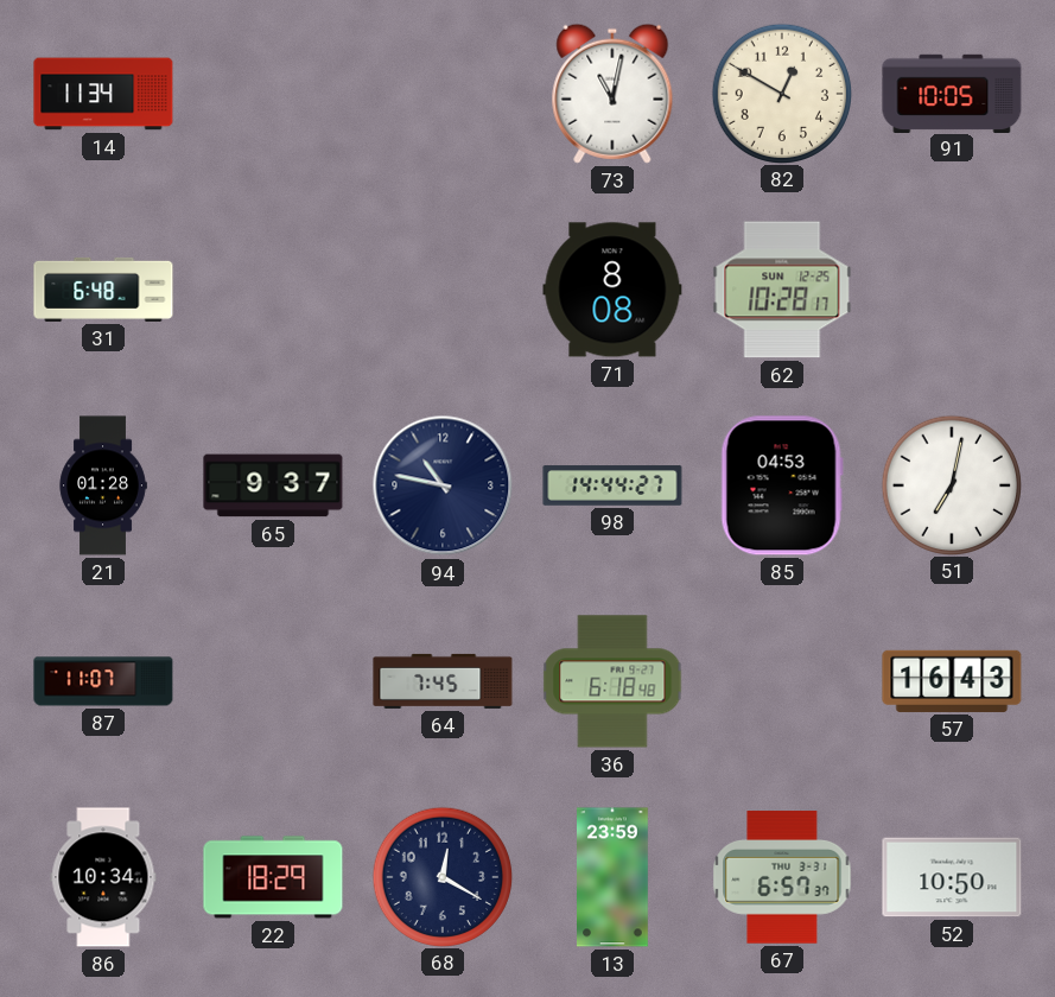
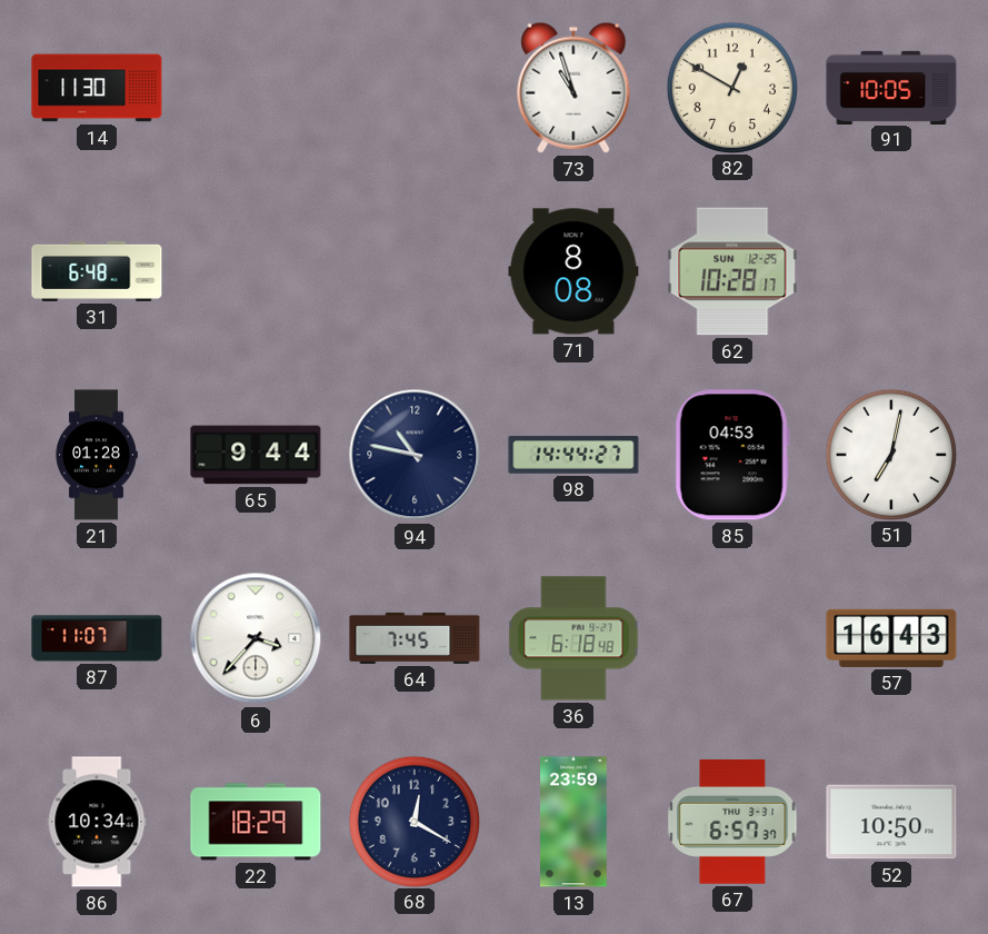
14: 11:34 -> 11:30 (97, 88)
73: 11:02 -> 10:57 (573, 88)
65: 9:37 -> 9:44 (256, 455)
6: none -> 3:37 (256, 638)
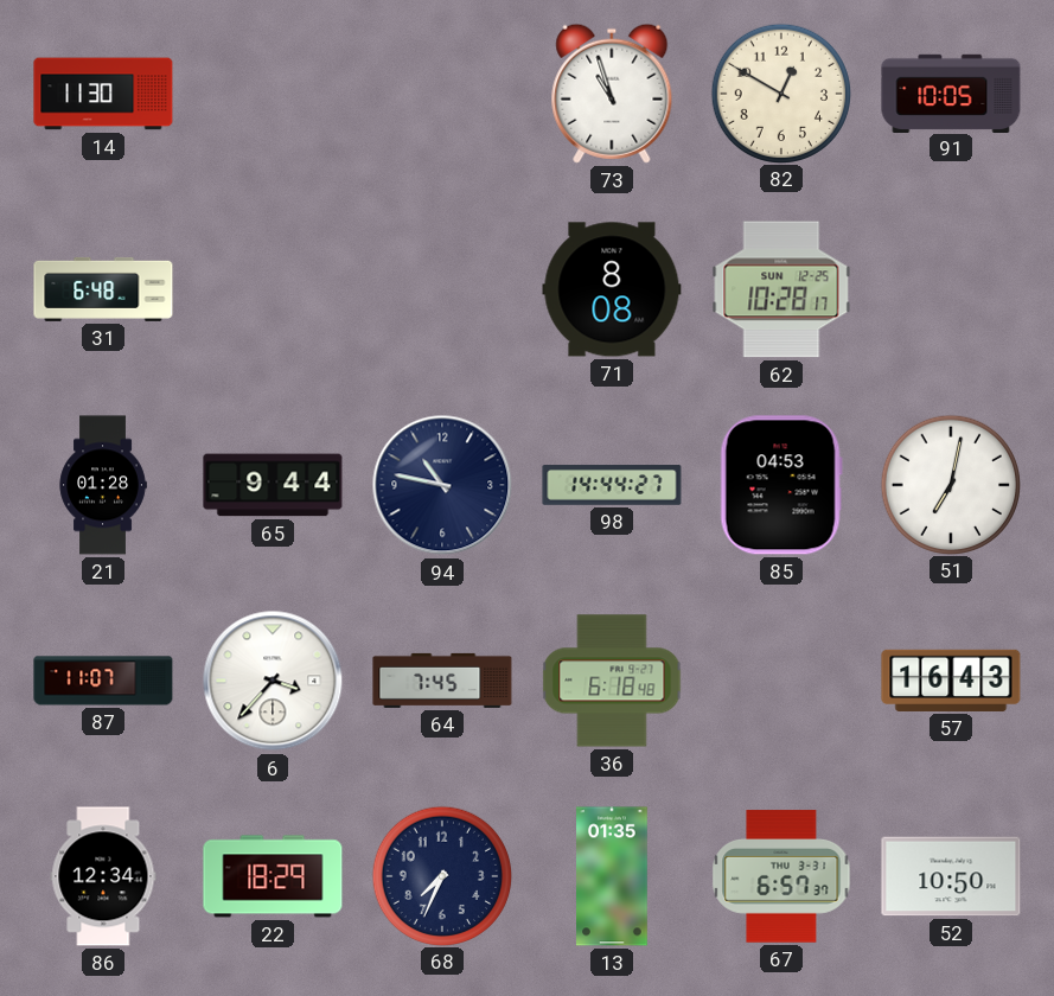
86: 10:34 -> 12:34 (103, 876)
68: 12:20 -> 7:34 (441, 875)
13: 23:59 -> 01:35 (613, 876)
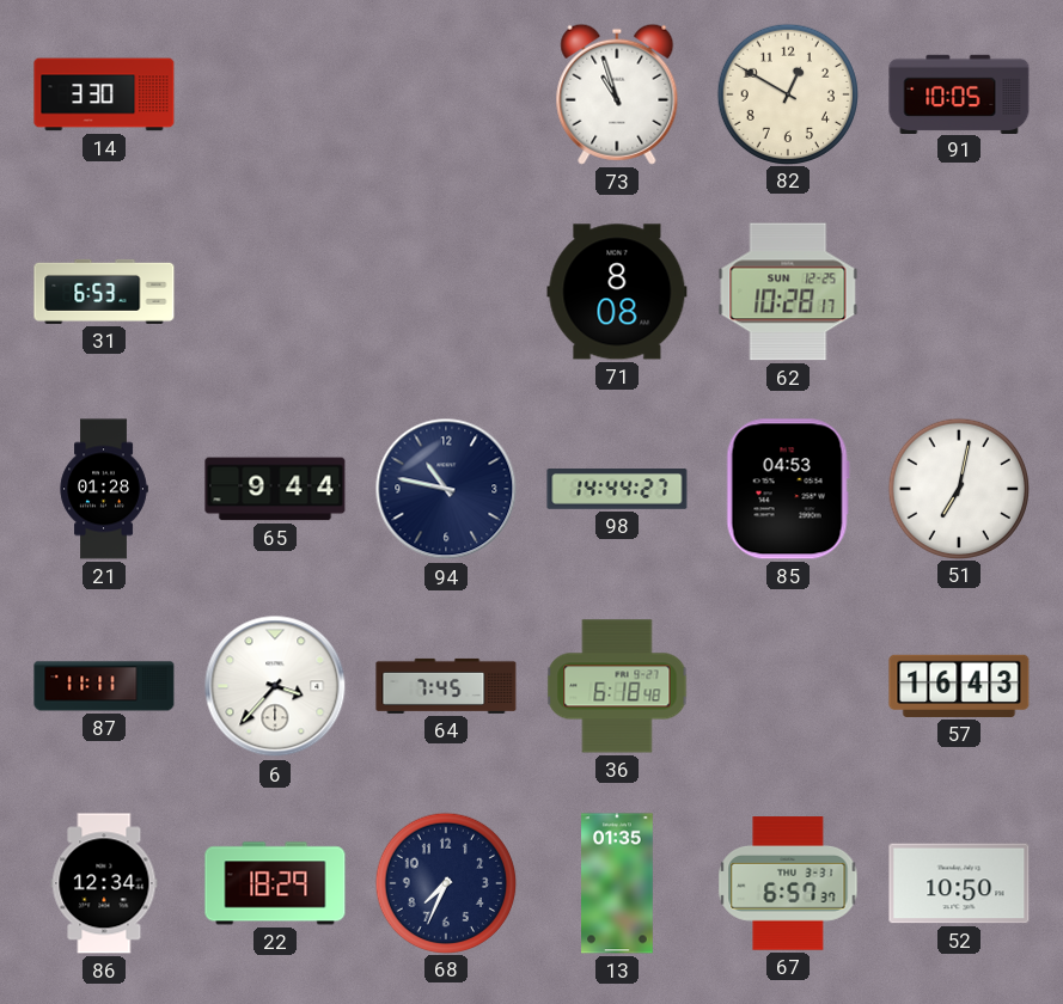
14: 11:30 -> 3:30 (104, 94)
31: 6:48 -> 6:53 (104, 292)
87: 11:07 -> 11:11 (104, 686)
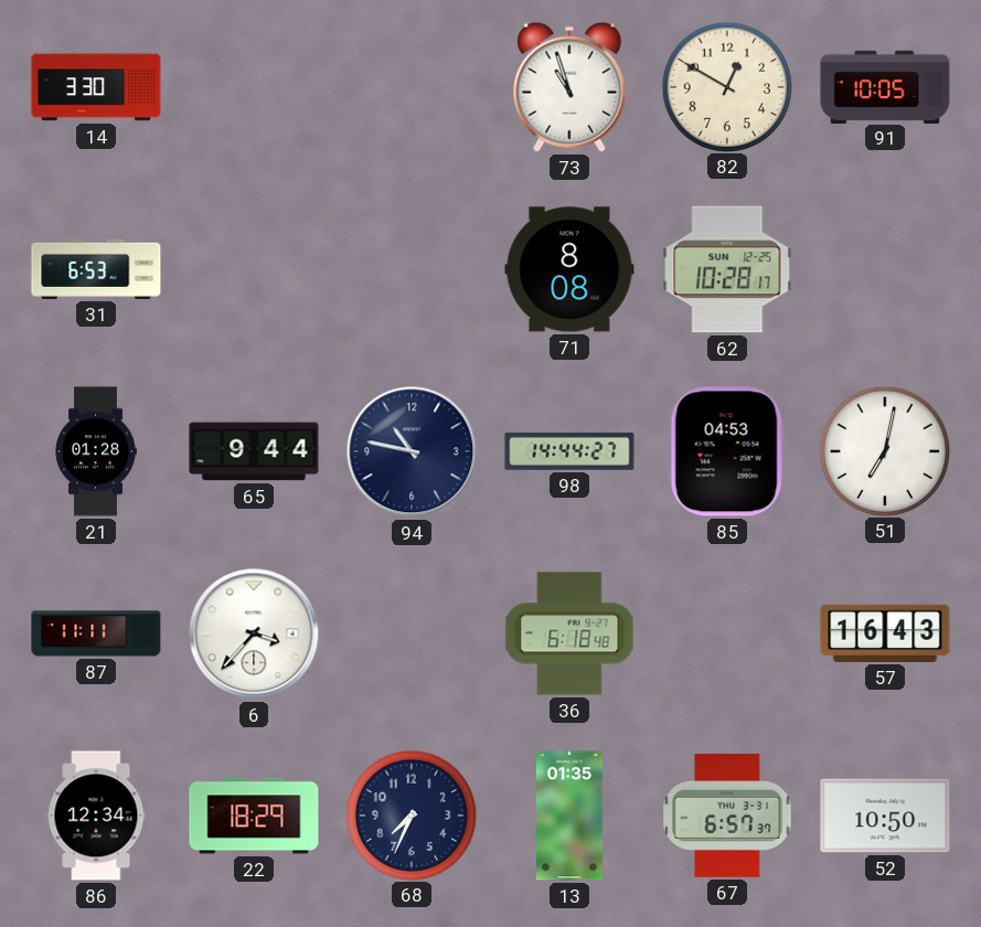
64: 7:45 -> none (446, 686)
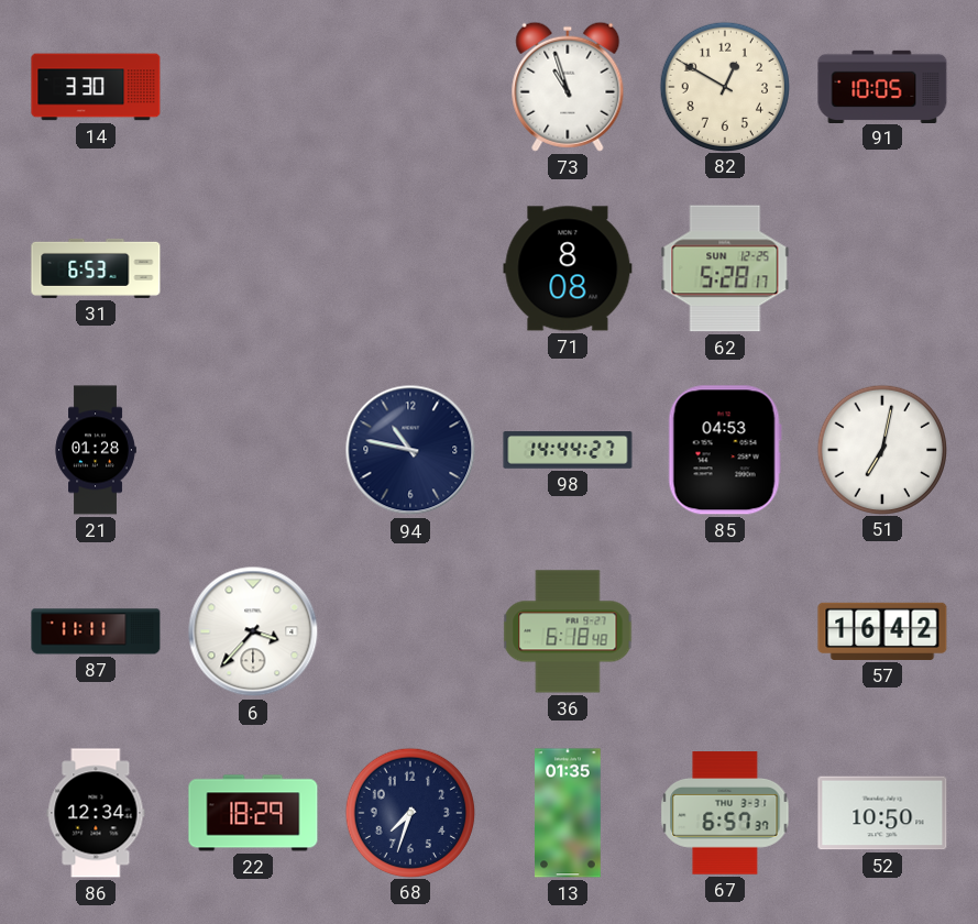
62: 10:28 -> 5:28 (725, 268)
65: 9:44 -> none (254, 451)
57: 16:43 -> 16:42 (882, 631)
68: 7:34 -> 7:33 (409, 812)
